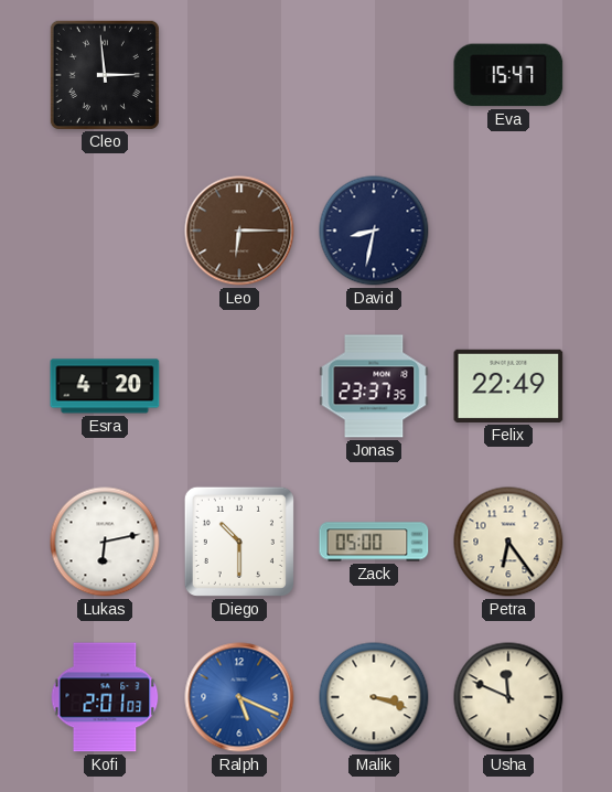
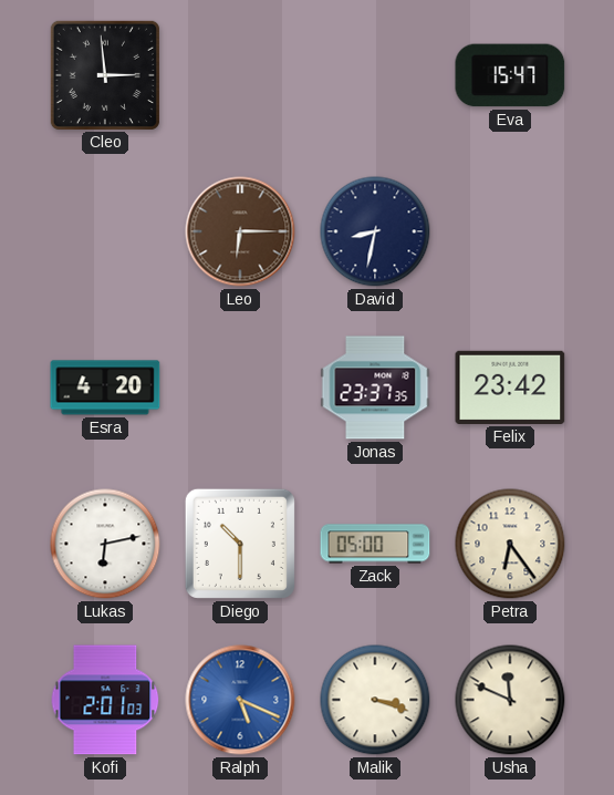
Felix: 22:49 -> 23:42 (510, 388)
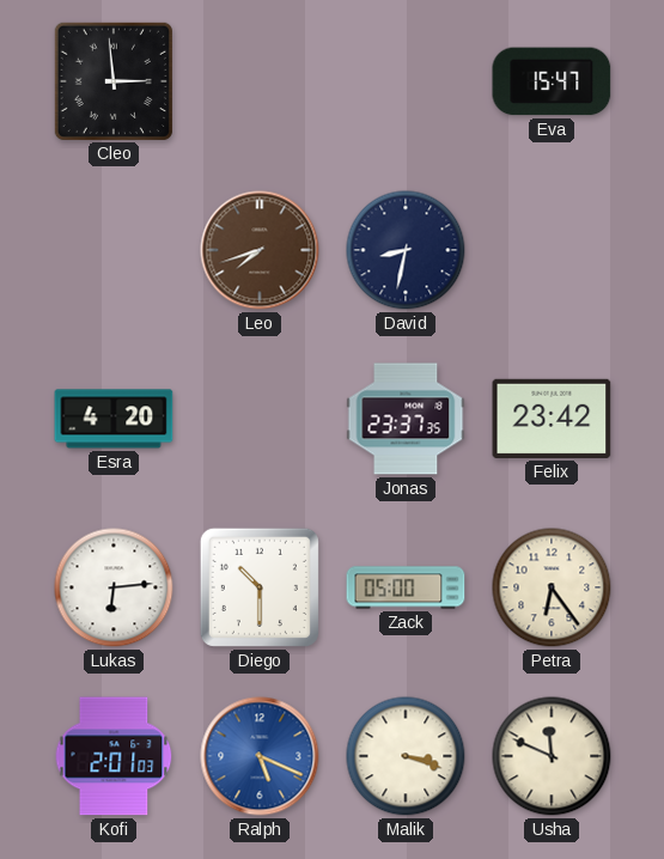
Leo: 6:15 -> 7:42 (260, 250)
Lukas: 6:13 -> 6:14 (114, 587)
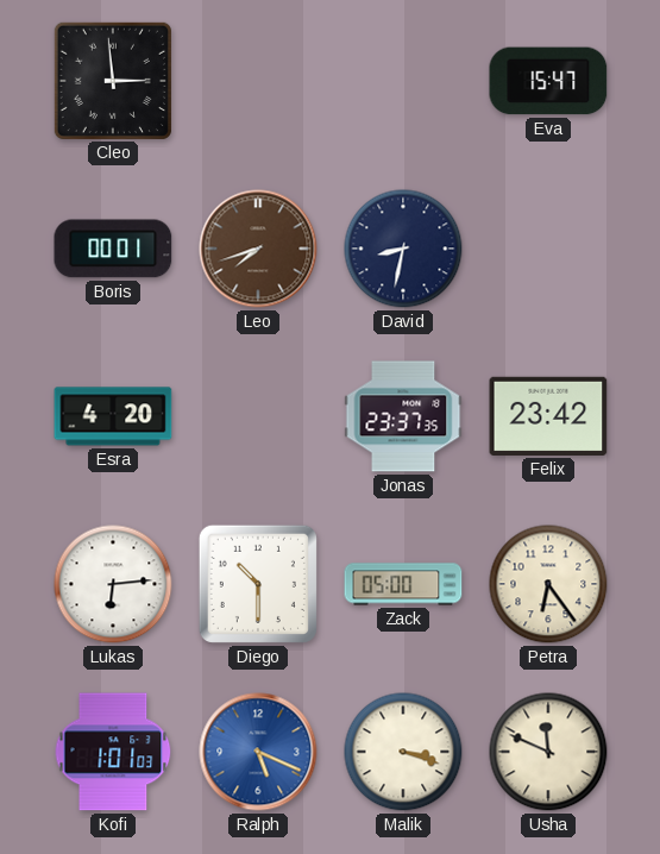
Boris: none -> 00:01 (113, 249)
Kofi: 2:01 -> 1:01 (113, 752)
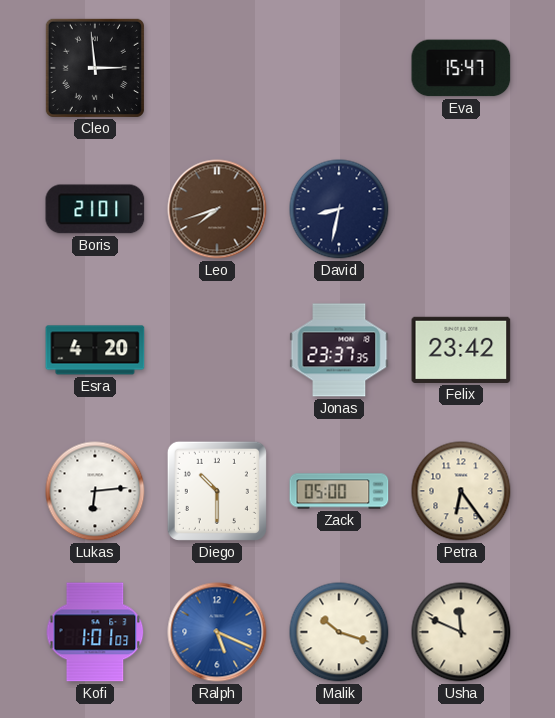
Boris: 00:01 -> 21:01 (95, 209)
Malik: 3:18 -> 10:18 (339, 632)
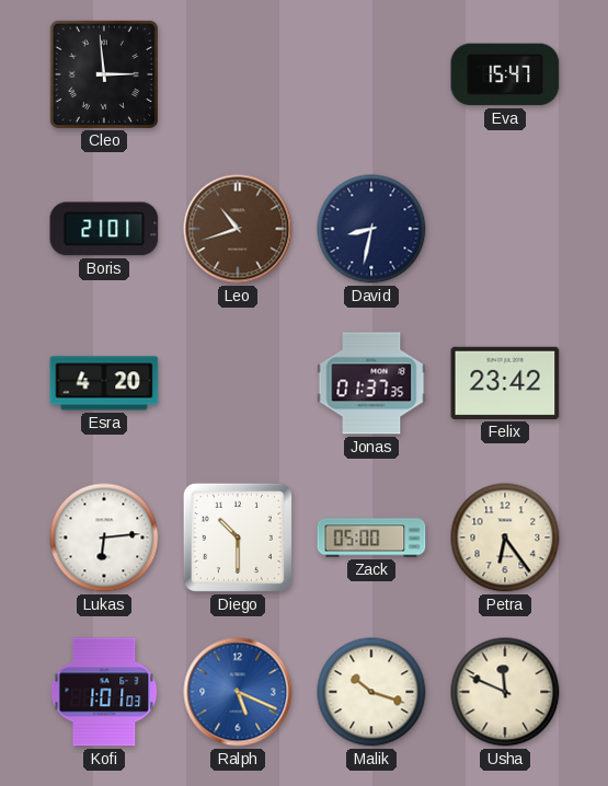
Leo: 7:42 -> 10:42 (238, 229)
Jonas: 23:37 -> 01:37 (371, 383)
